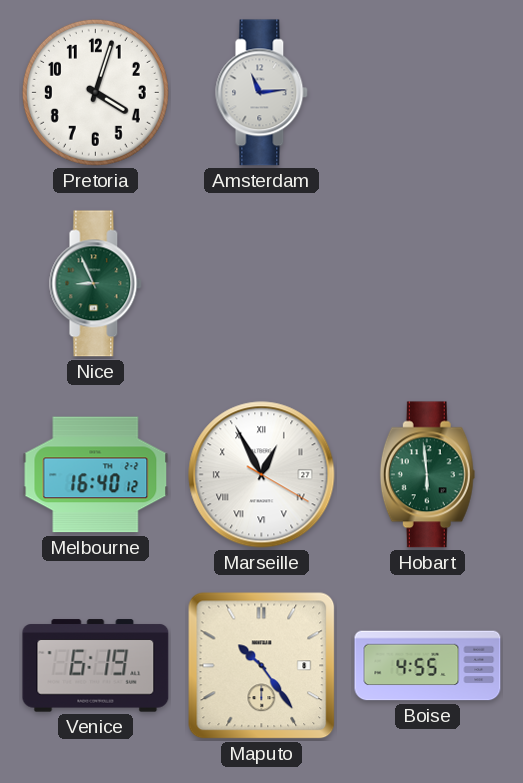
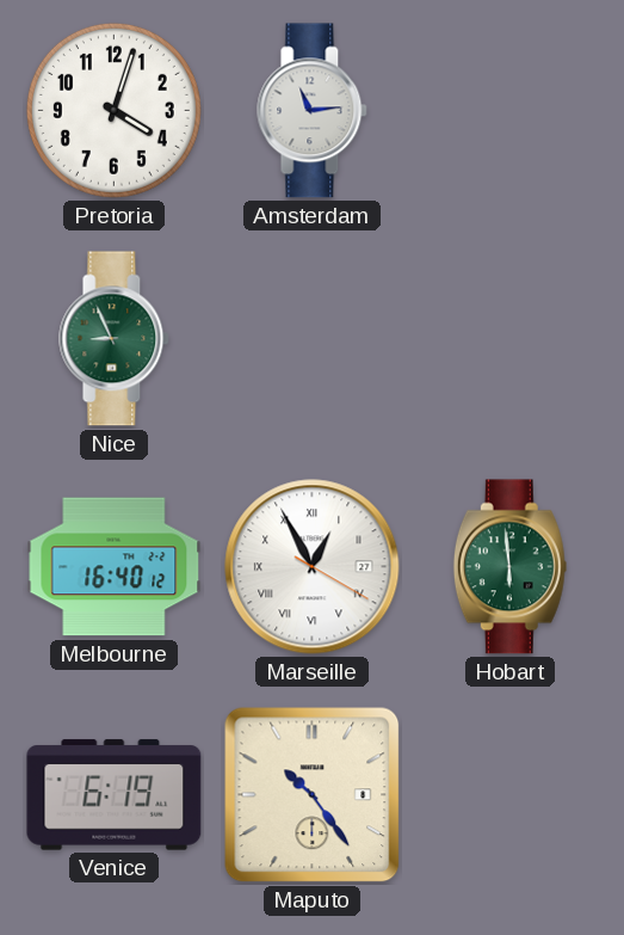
Boise: 4:55 -> none (428, 666)
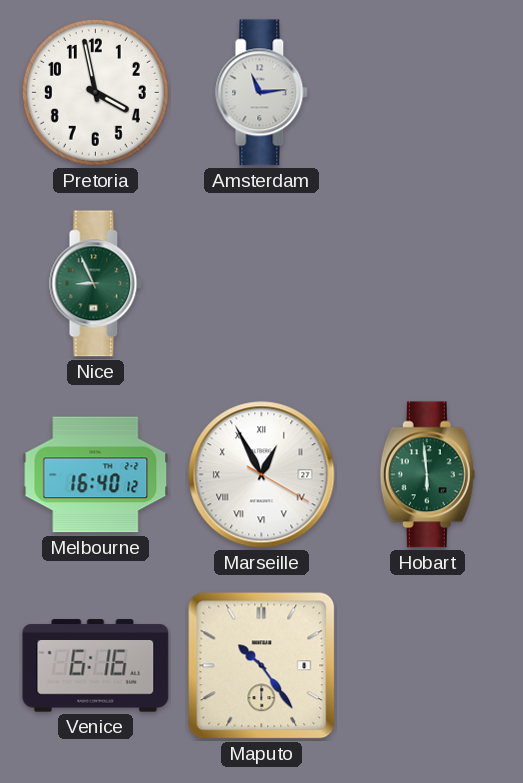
Pretoria: 4:03 -> 3:58 (95, 92)
Venice: 6:19 -> 6:16 (96, 666)
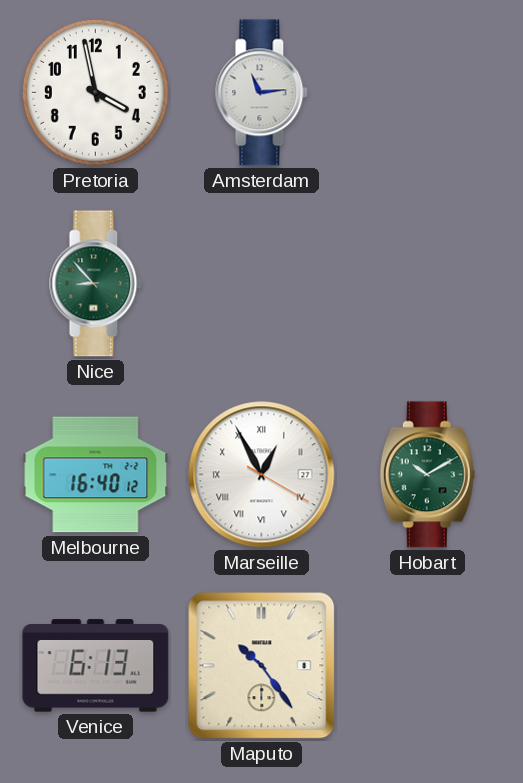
Nice: 8:56 -> 8:53 (96, 284)
Hobart: 5:59 -> 10:10 (427, 475)
Venice: 6:16 -> 6:13 (96, 666)
